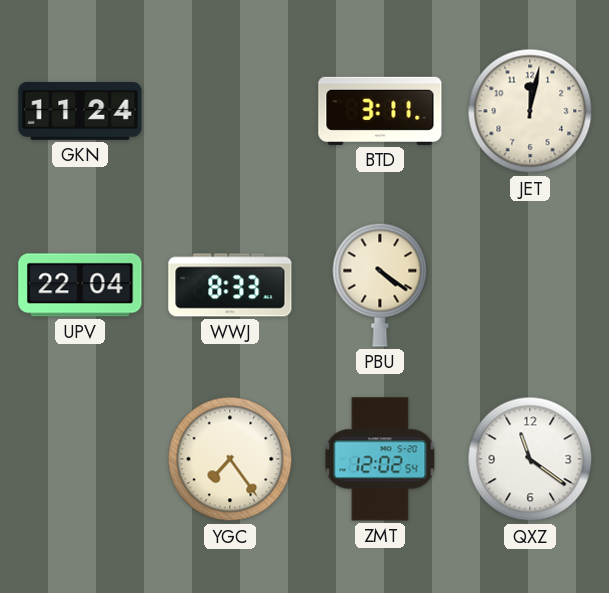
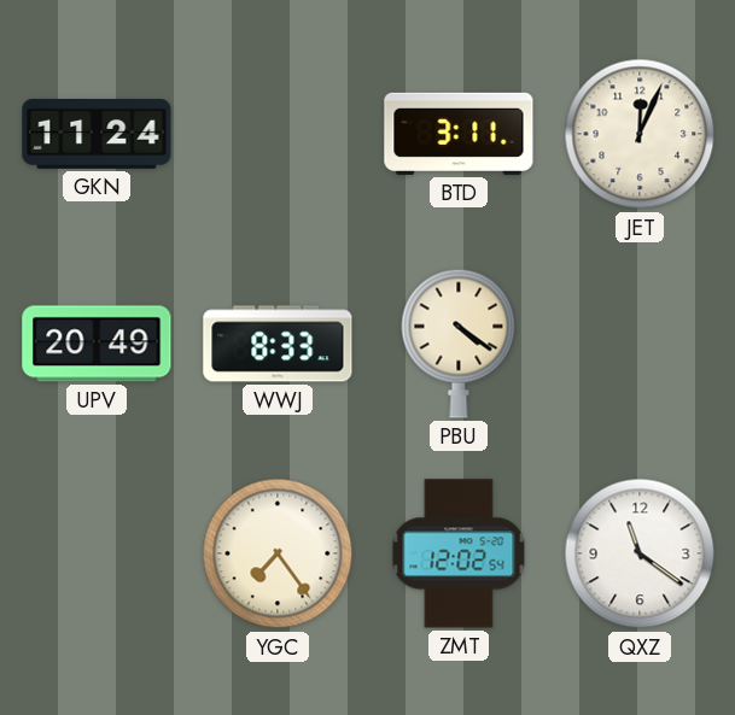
JET: 12:02 -> 12:04 (640, 134)
UPV: 22:04 -> 20:49 (97, 344)
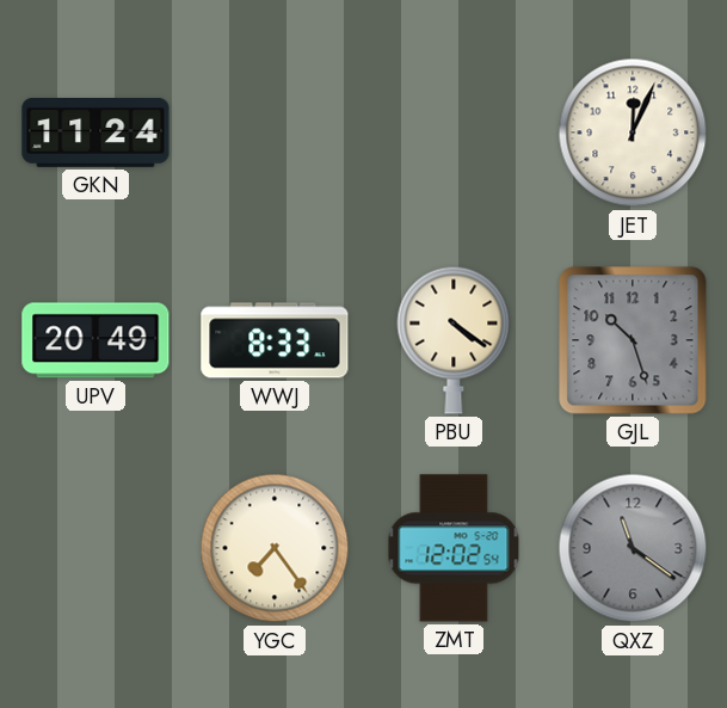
BTD: 3:11 -> none (459, 134)
GJL: none -> 10:27 (633, 340)
QXZ dial: white -> grey (633, 548)
